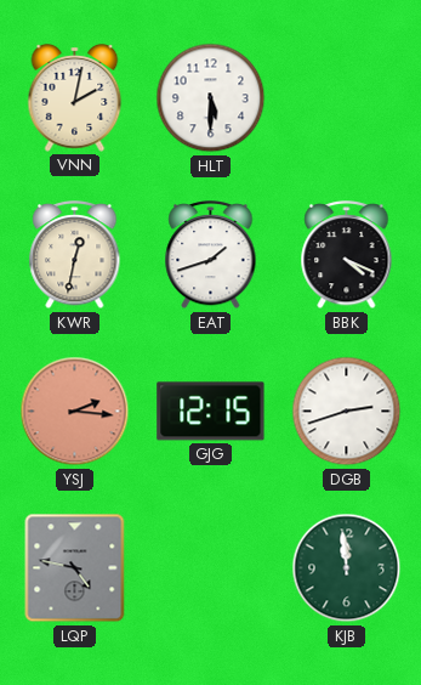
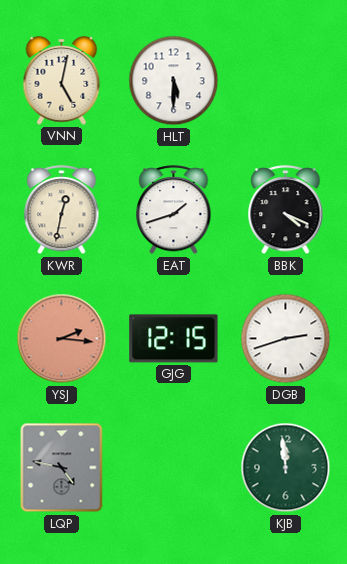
VNN: 2:02 -> 5:02 (62, 81)
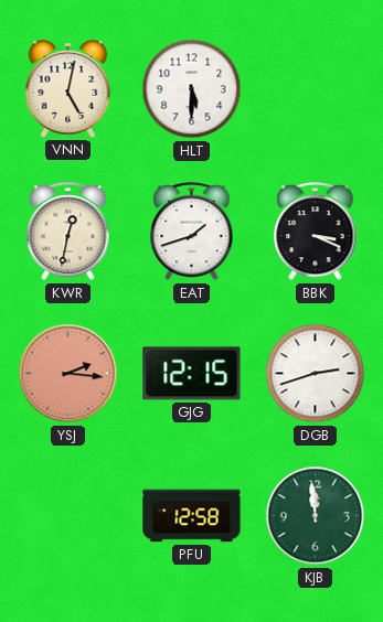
BBK: 4:19 -> 3:19 (316, 233)
LQP: 4:47 -> none (62, 468)
PFU: none -> 12:58 (192, 516)
